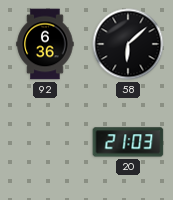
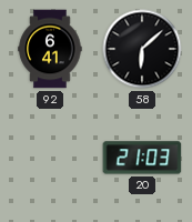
92: 6:36 -> 6:41 (50, 49)
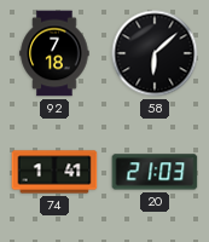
92: 6:41 -> 7:18 (54, 53)
74: none -> 1:41 (54, 172)
